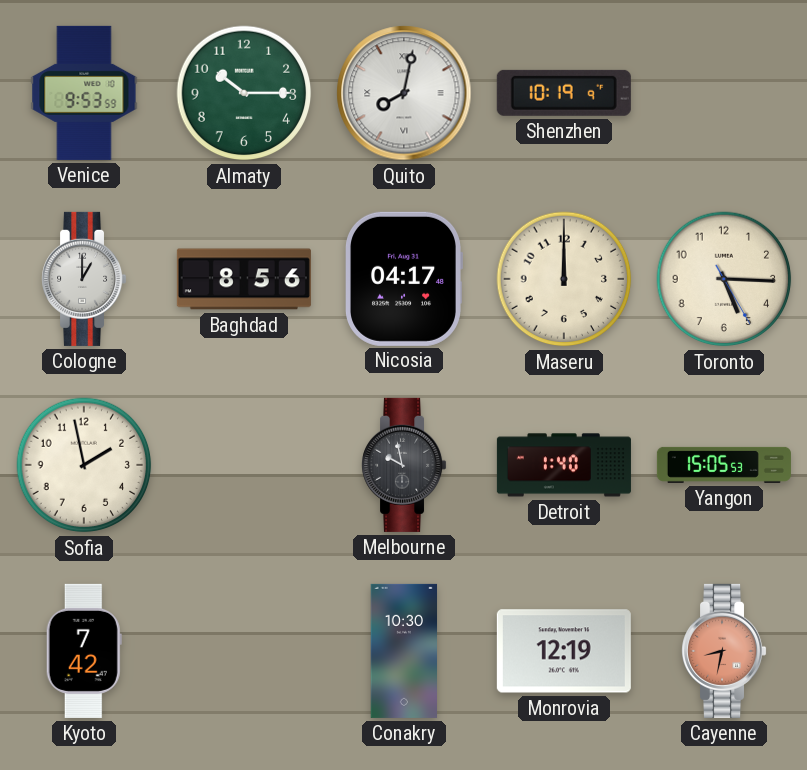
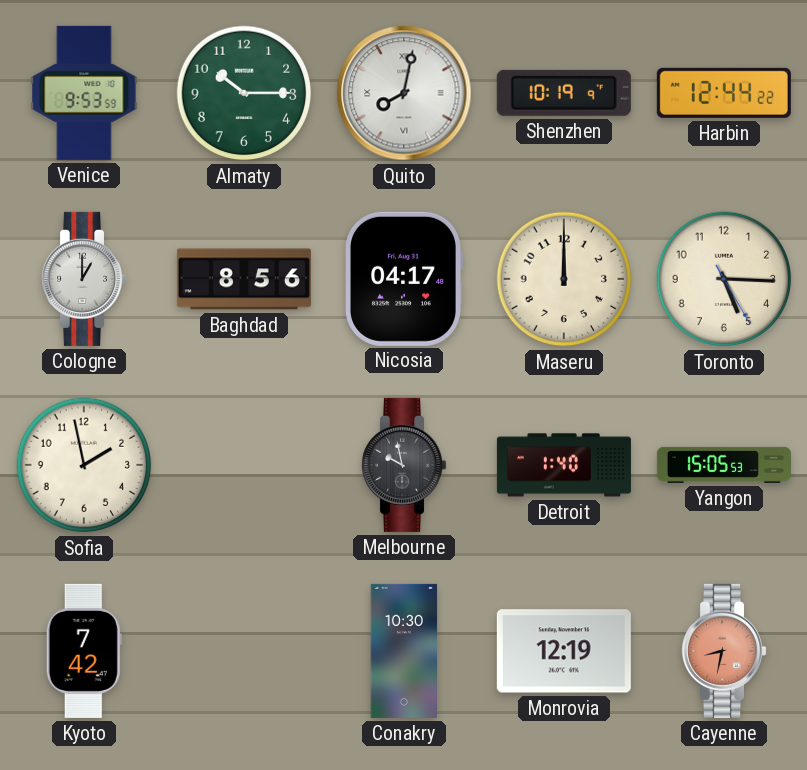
Harbin: none -> 12:44 (724, 93)
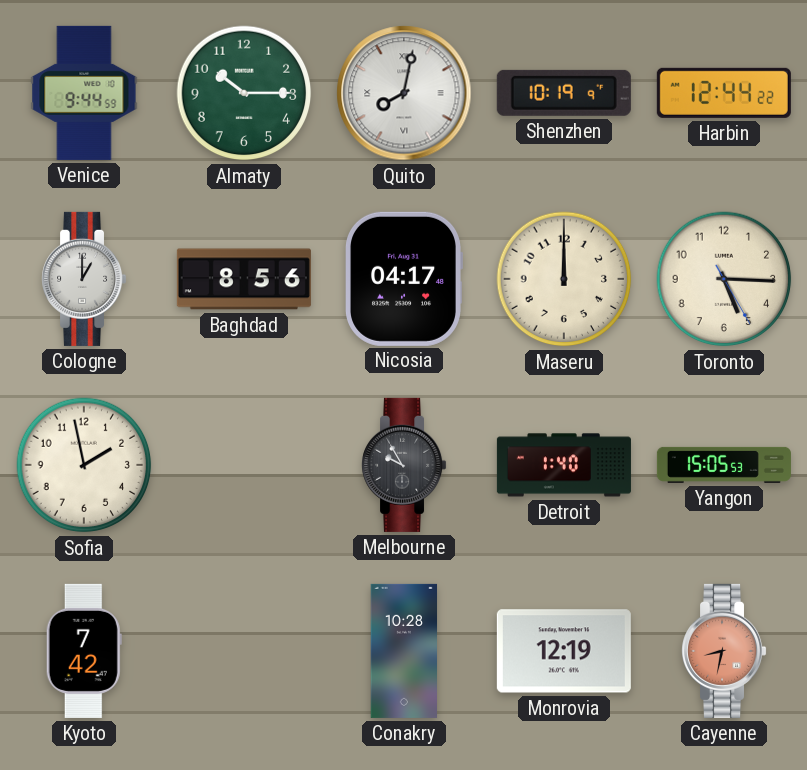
Venice: 9:53 -> 9:44 (84, 93)
Melbourne: 9:58 -> 9:55 (404, 465)
Conakry: 10:30 -> 10:28 (404, 651)
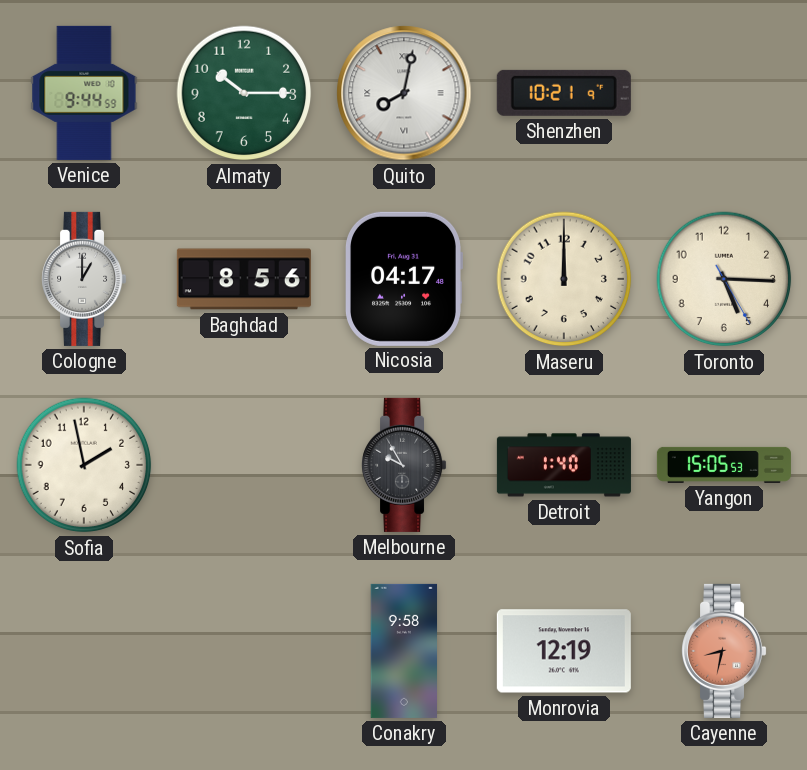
Shenzhen: 10:19 -> 10:21 (564, 93)
Harbin: 12:44 -> none (724, 93)
Kyoto: 7:42 -> none (84, 651)
Conakry: 10:28 -> 9:58 (404, 651)
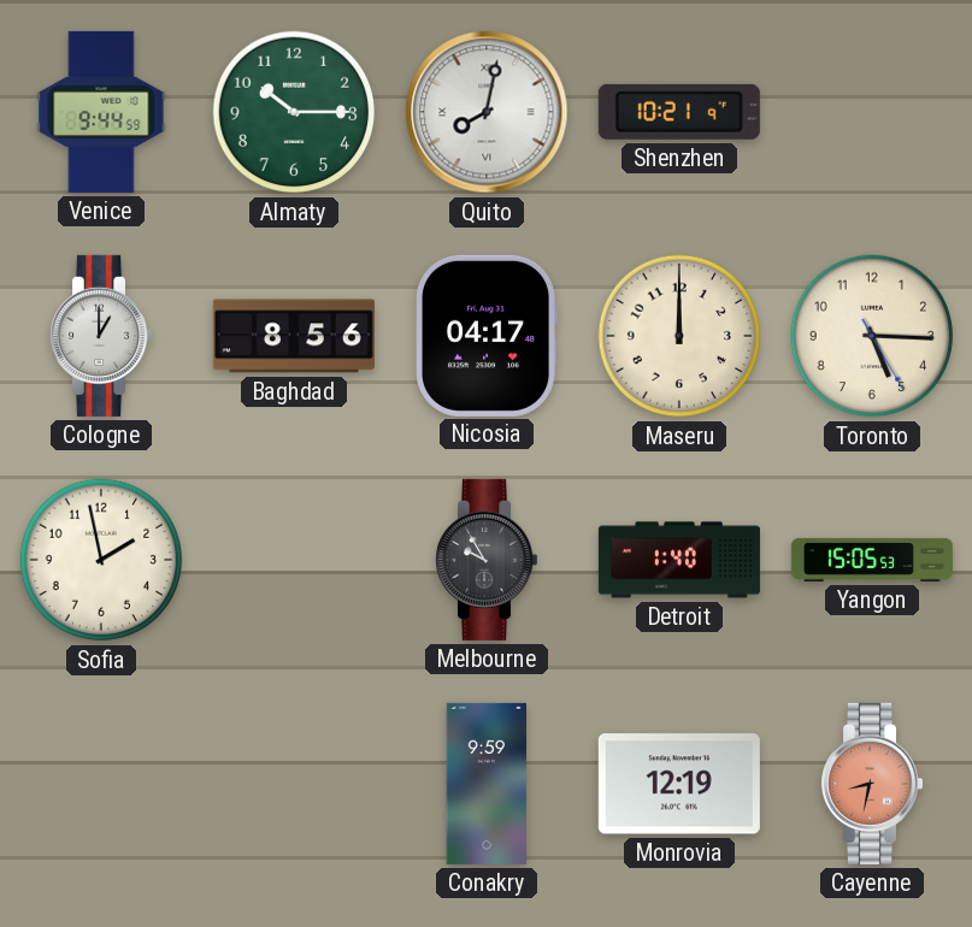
Conakry: 9:58 -> 9:59 (487, 784)
